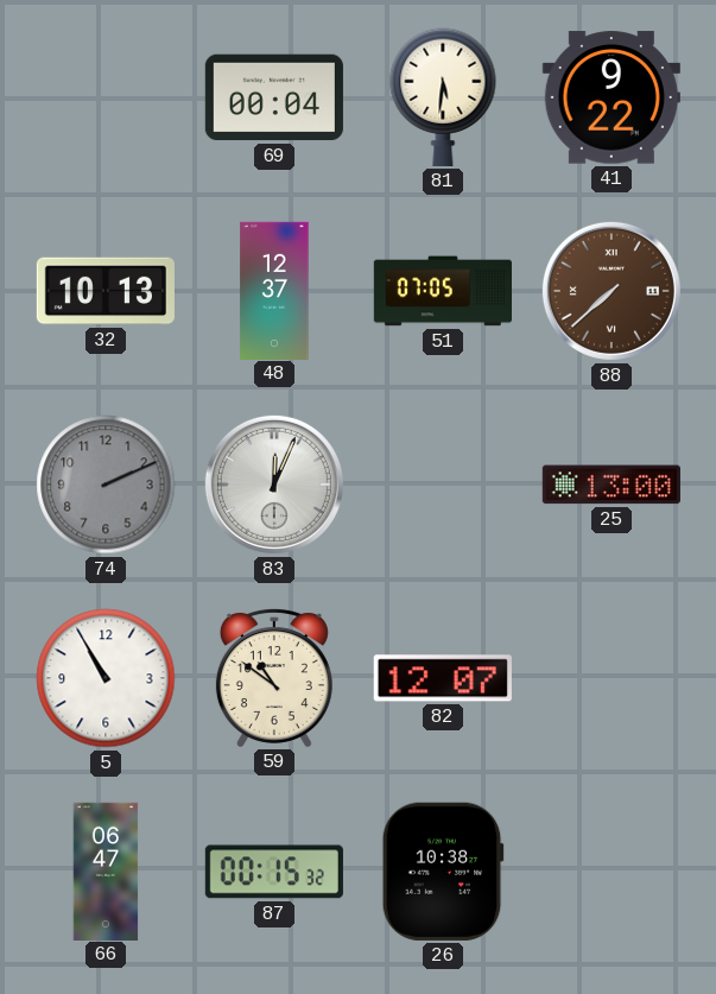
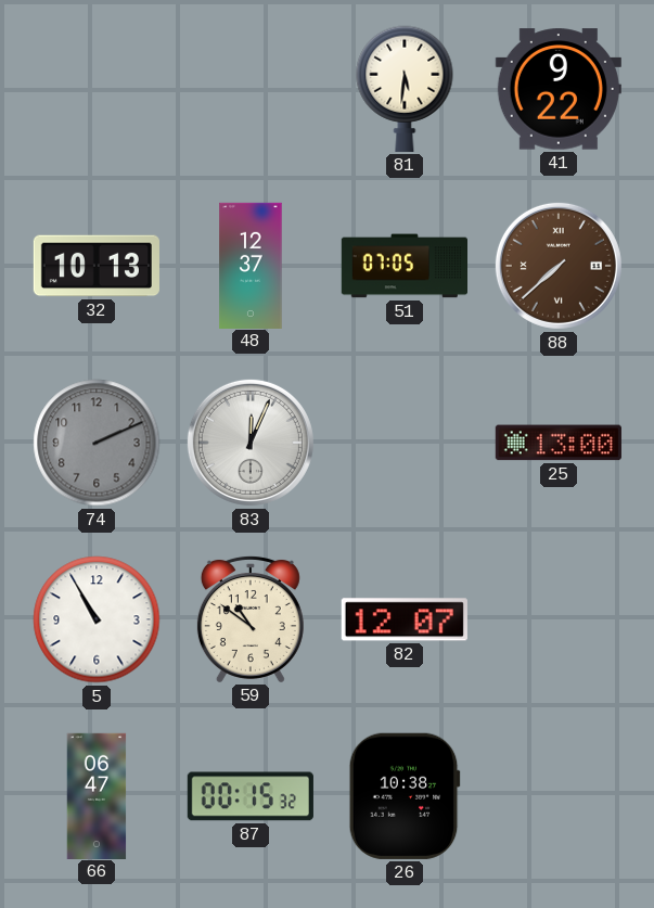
69: 00:04 -> none (274, 97)
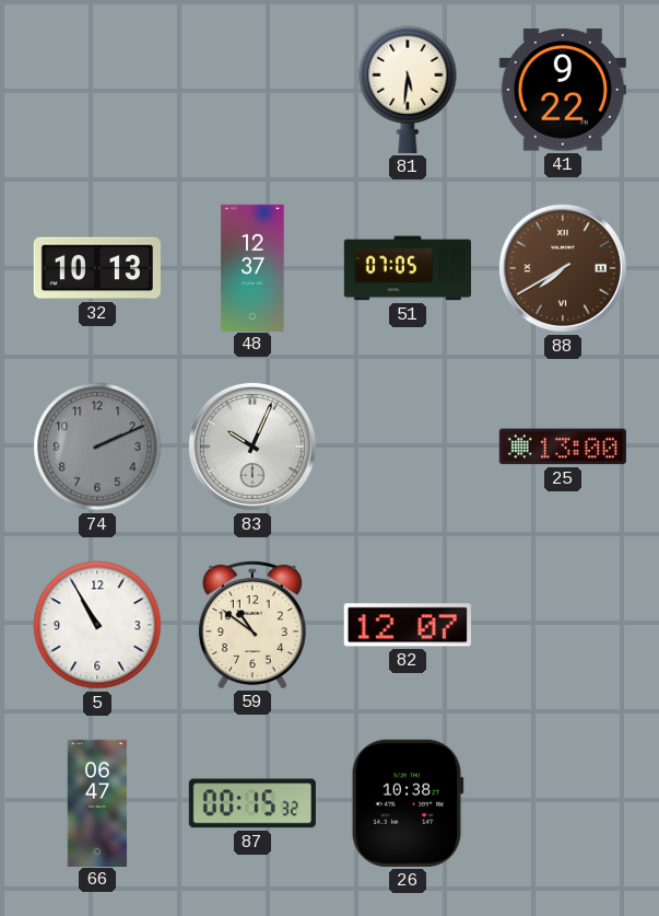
88: 7:38 -> 7:40 (563, 268)
83: 12:04 -> 10:04 (252, 447)
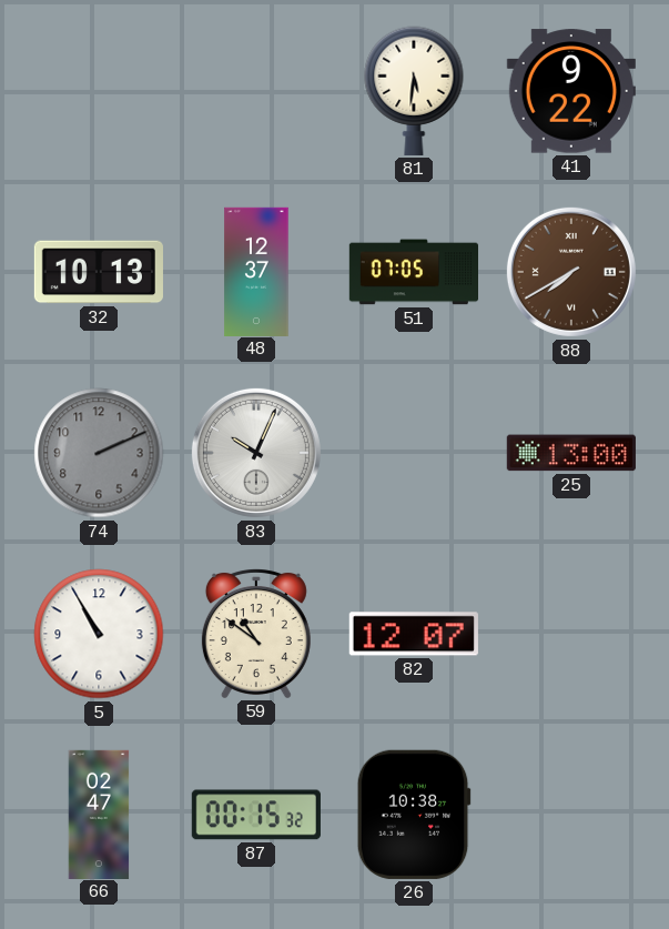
66: 06:47 -> 02:47 (99, 814)
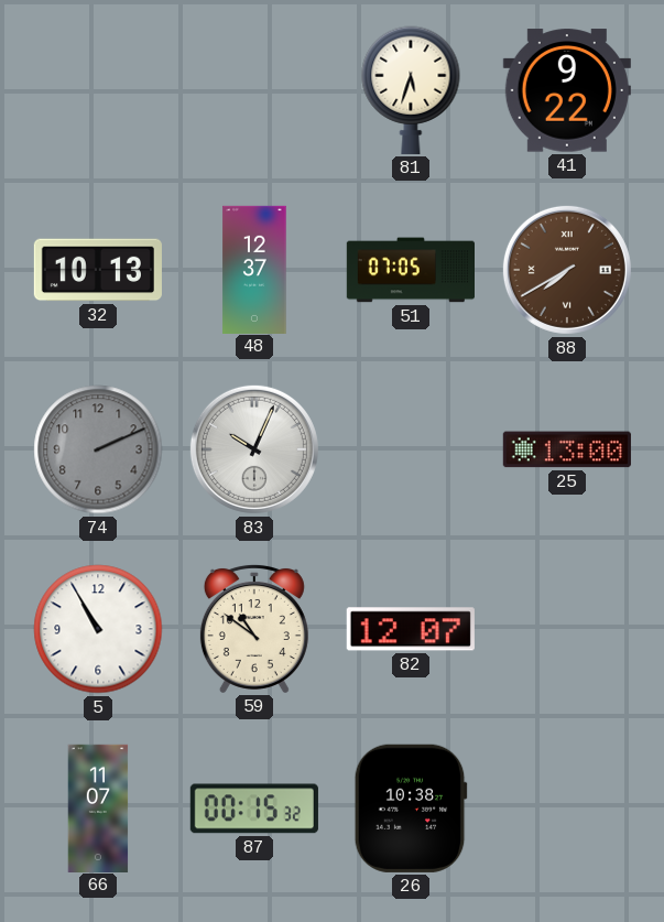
81: 5:31 -> 5:33 (411, 90)
66: 02:47 -> 11:07 (98, 807)
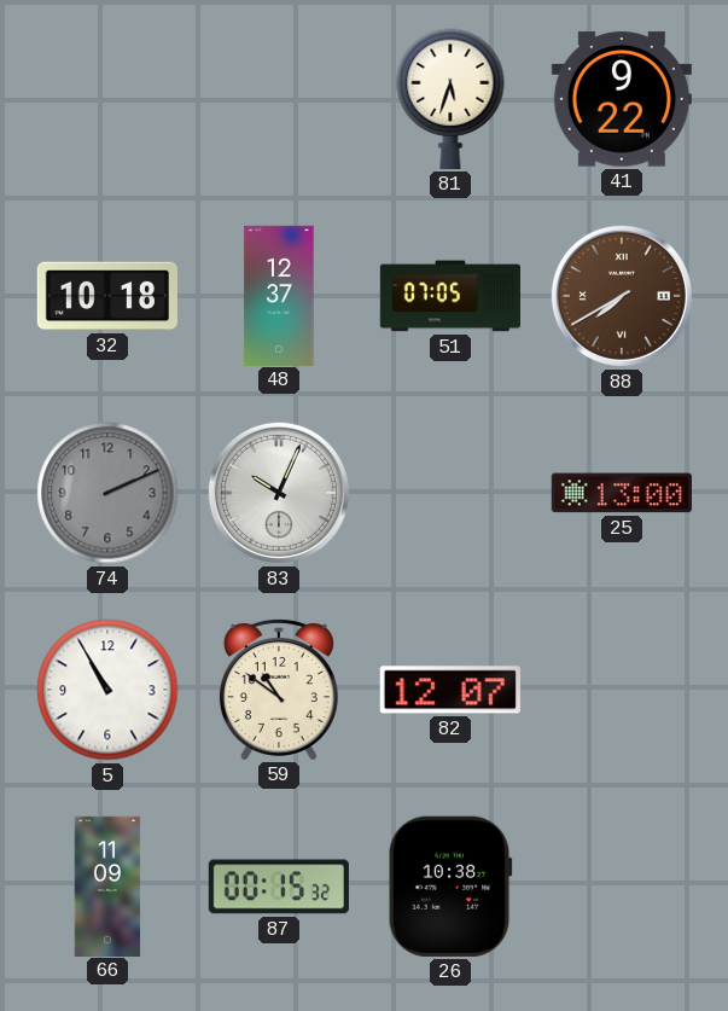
32: 10:13 -> 10:18 (107, 296)
66: 11:07 -> 11:09 (107, 885)
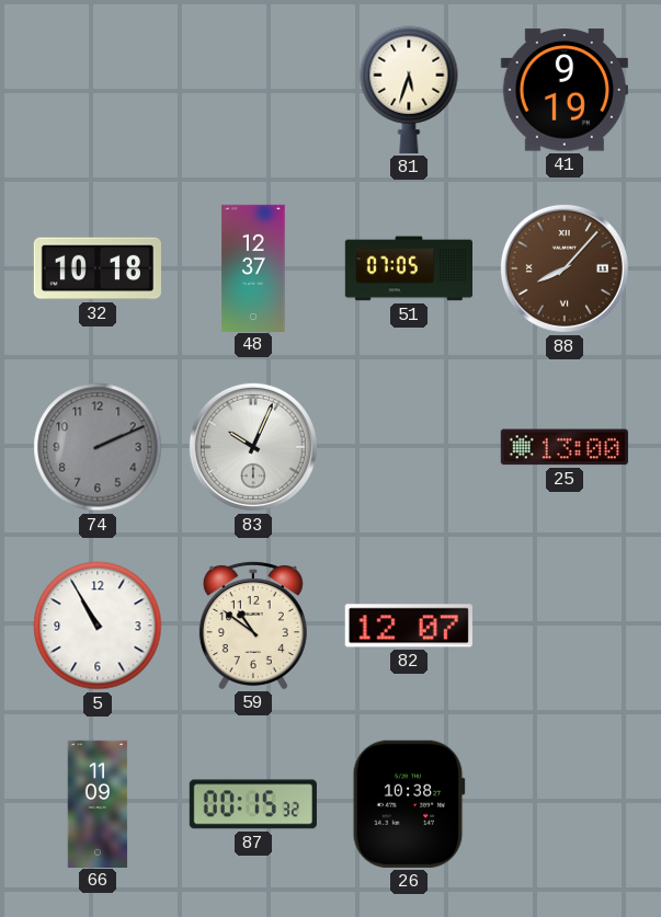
41: 9:22 -> 9:19 (565, 90)
88: 7:40 -> 8:07 (565, 268)
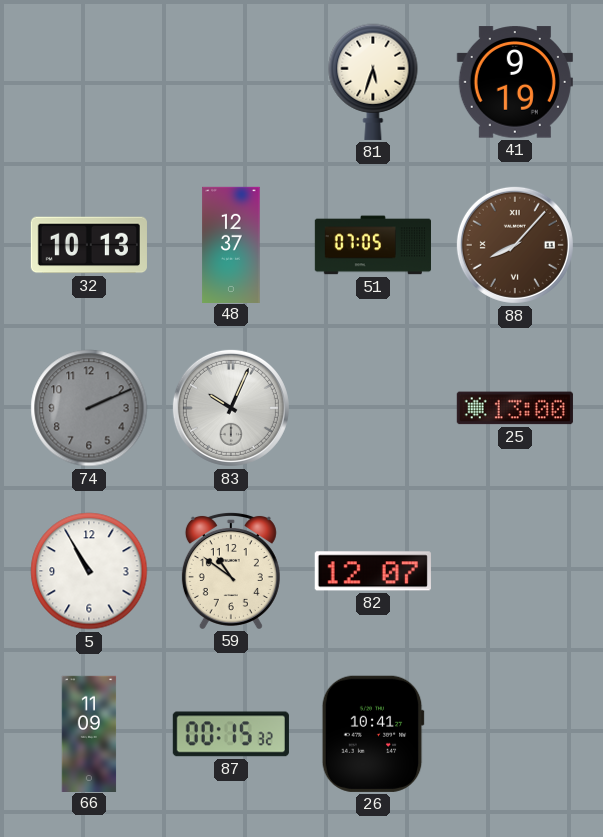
32: 10:18 -> 10:13 (89, 245)
26: 10:38 -> 10:41 (373, 734)
